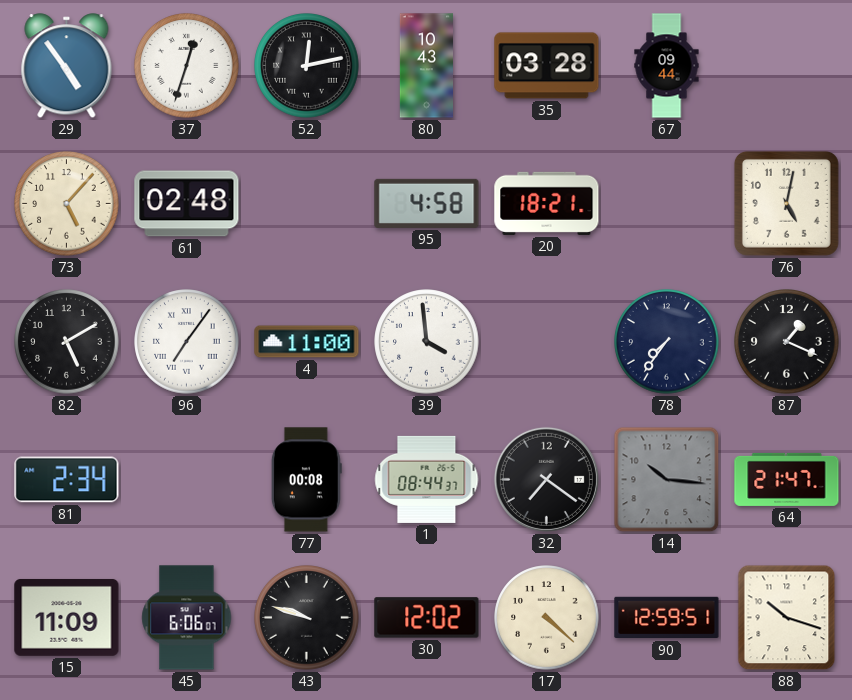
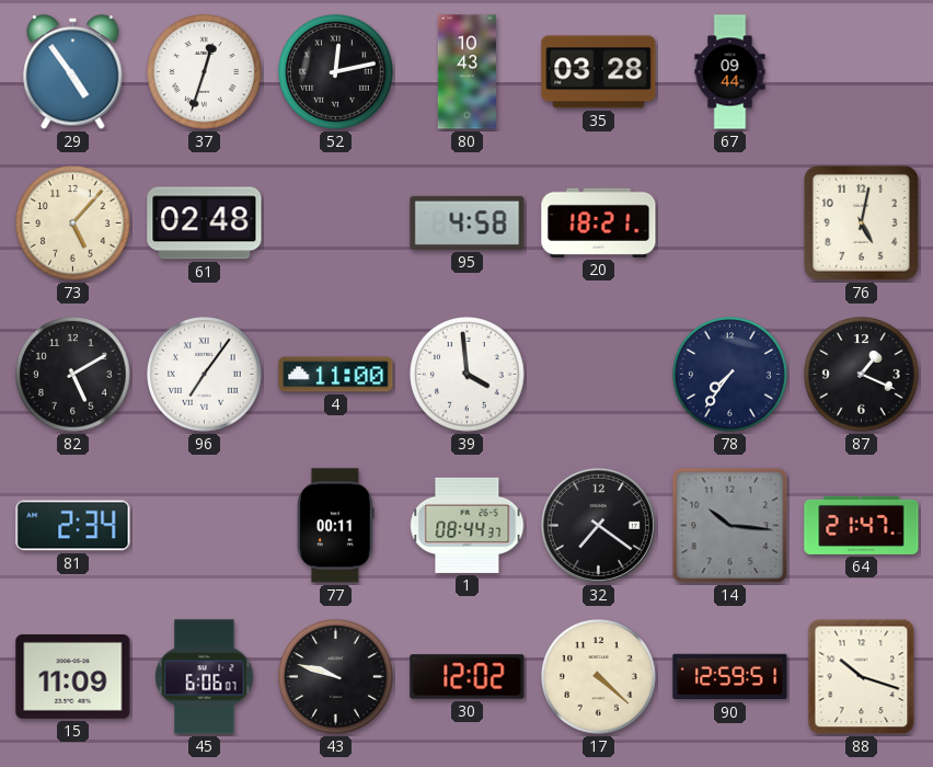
77: 00:08 -> 00:11 (335, 526)
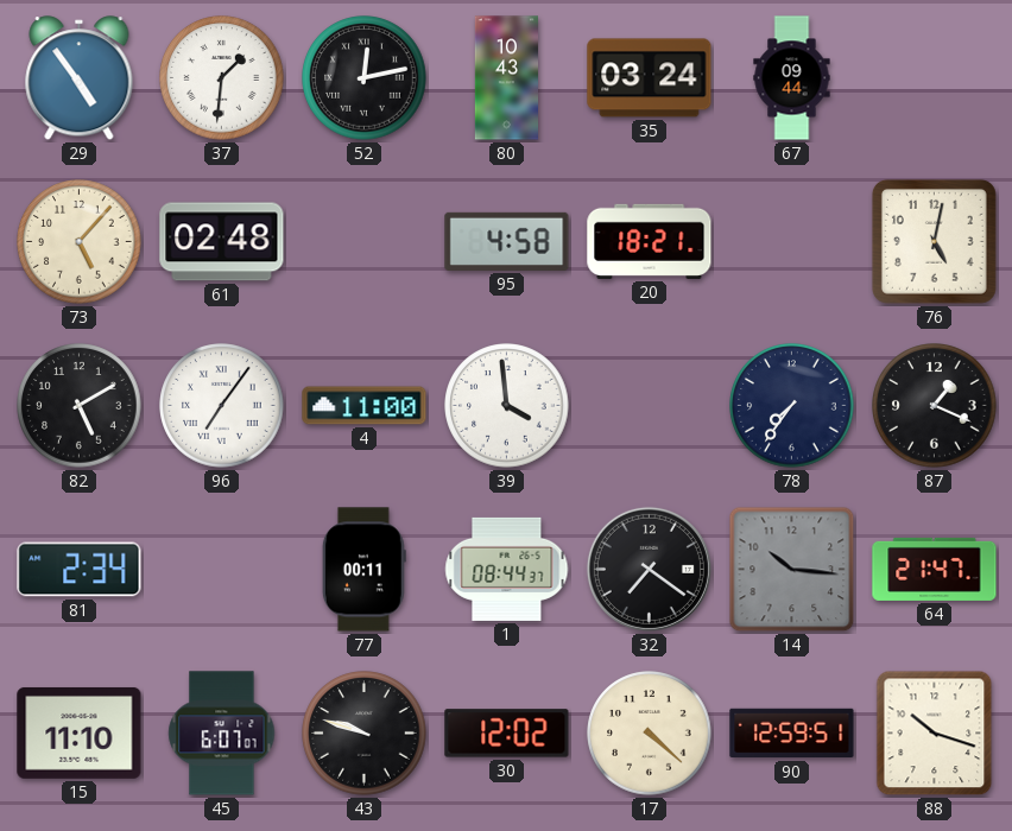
37: 12:33 -> 1:31 (222, 78)
35: 03:28 -> 03:24 (650, 78)
15: 11:09 -> 11:10 (80, 732)
45: 6:06 -> 6:07 (222, 734)
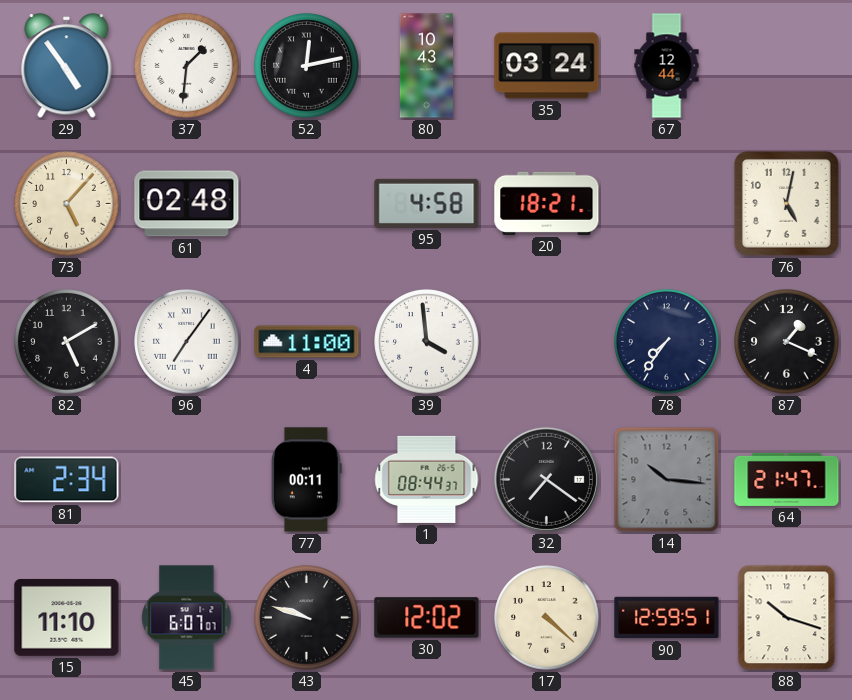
67: 09:44 -> 12:44 (667, 66)
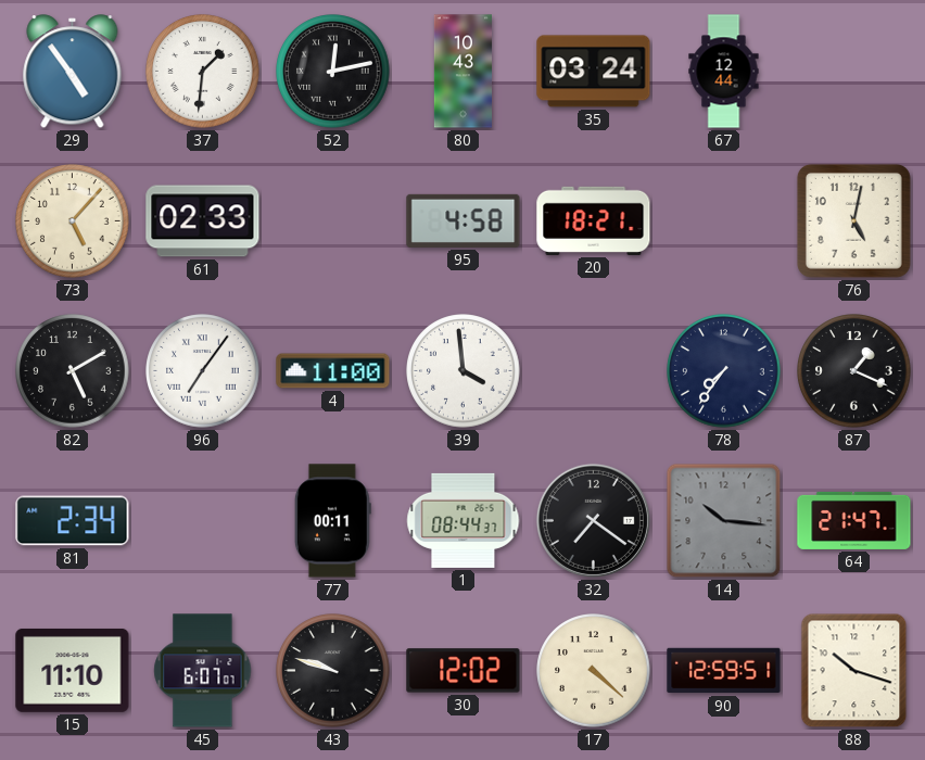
61: 02:48 -> 02:33 (203, 221)
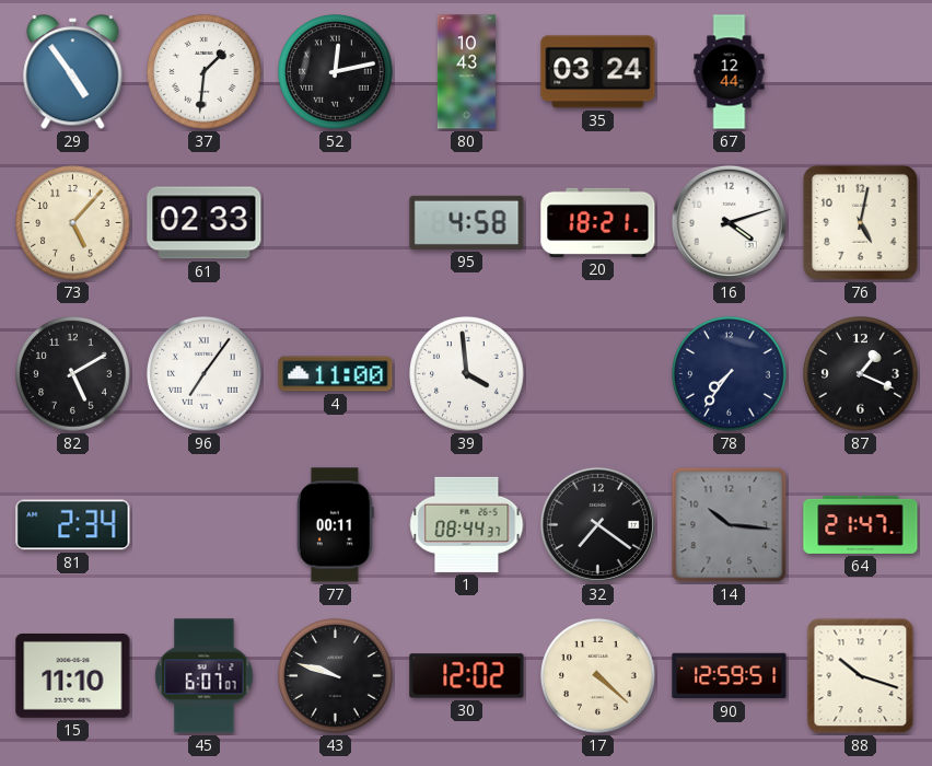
16: none -> 4:12 (729, 222)
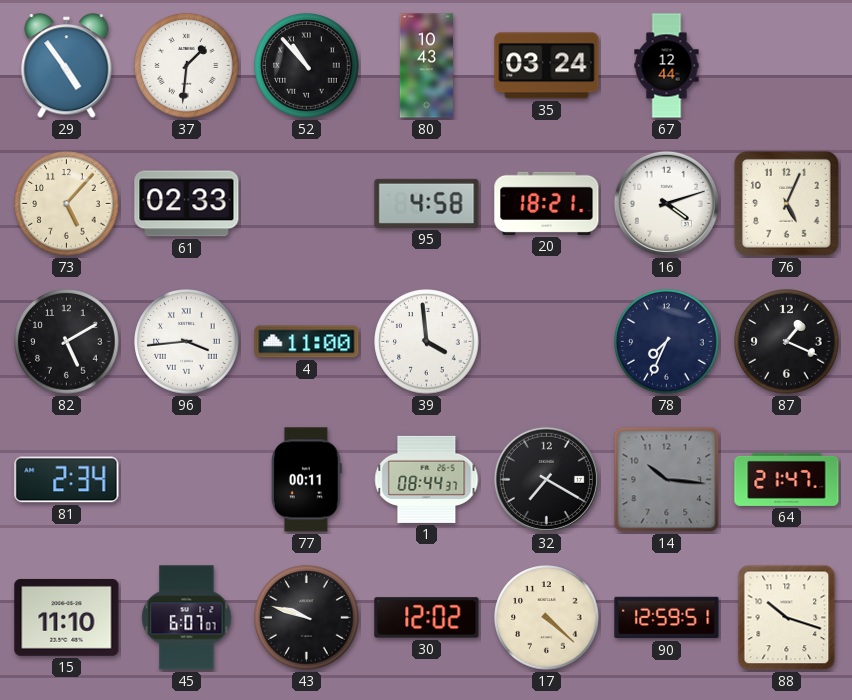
52: 12:13 -> 10:53 (307, 66)
76: 5:02 -> 5:04 (786, 203)
96: 7:06 -> 3:44 (187, 342)
78: 7:36 -> 7:34 (667, 342)
32: 7:21 -> 7:20 (546, 479)
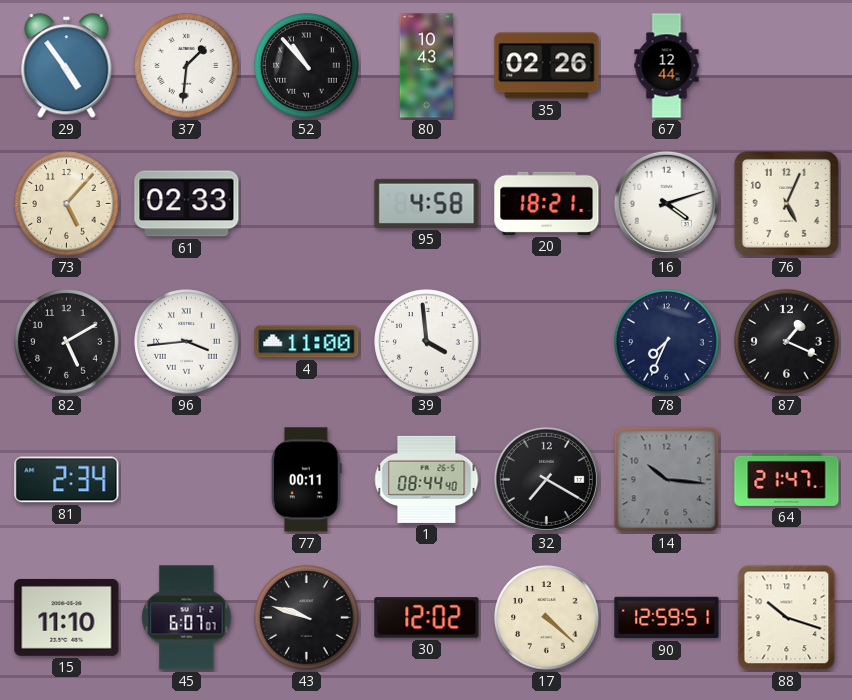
35: 03:24 -> 02:26 (547, 66)
1: 08:44:37 -> 08:44:40 (427, 479)
